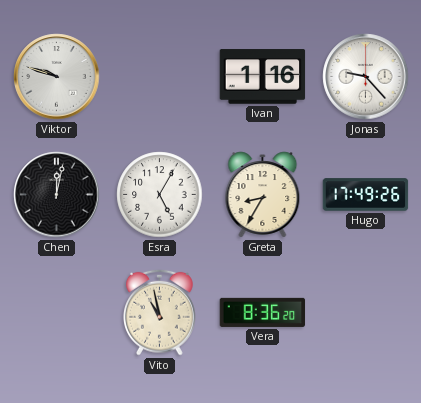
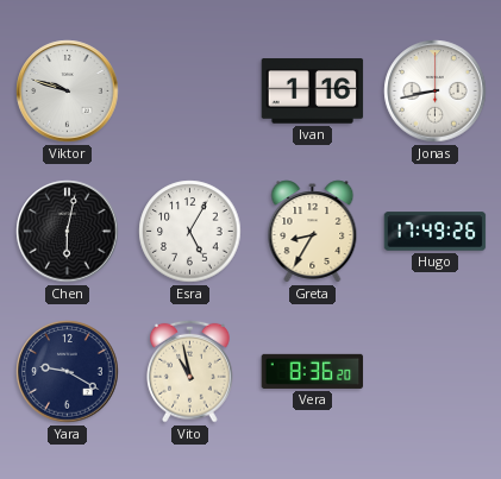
Jonas: 9:23 -> 8:43 (436, 92)
Chen: 12:02 -> 6:02 (68, 232)
Yara: none -> 9:20 (68, 372)
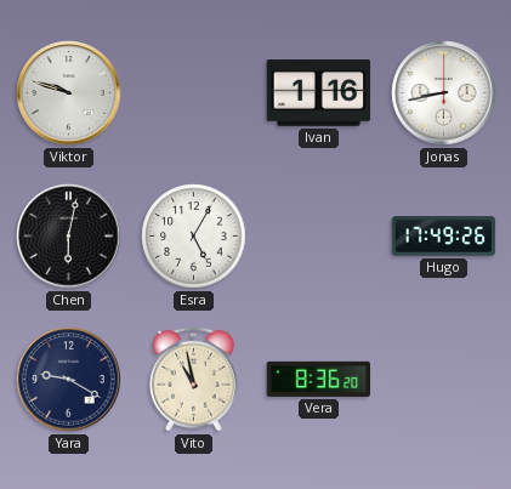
Greta: 8:35 -> none (313, 232)
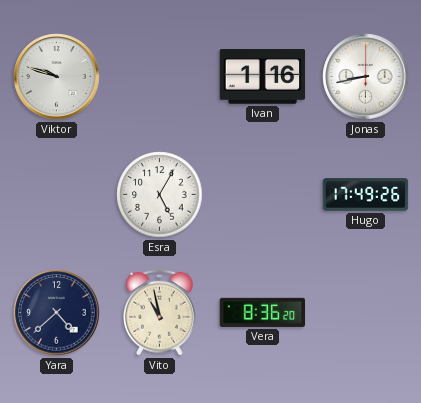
Chen: 6:02 -> none (69, 237)
Yara: 9:20 -> 4:38 (57, 313)
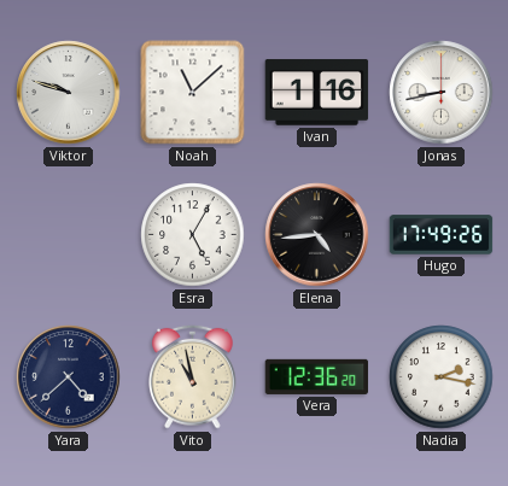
Noah: none -> 11:08 (193, 93)
Elena: none -> 4:44 (317, 235)
Vera: 8:36 -> 12:36 (317, 376)
Nadia: none -> 2:17 (442, 377)
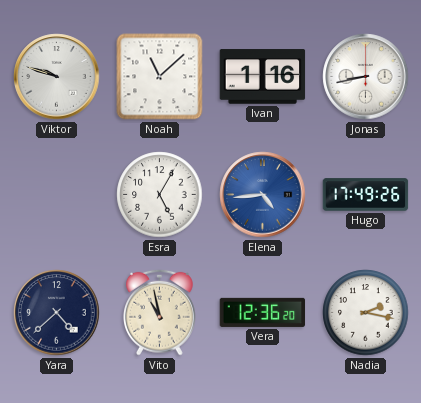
Elena dial: black -> blue (263, 195)
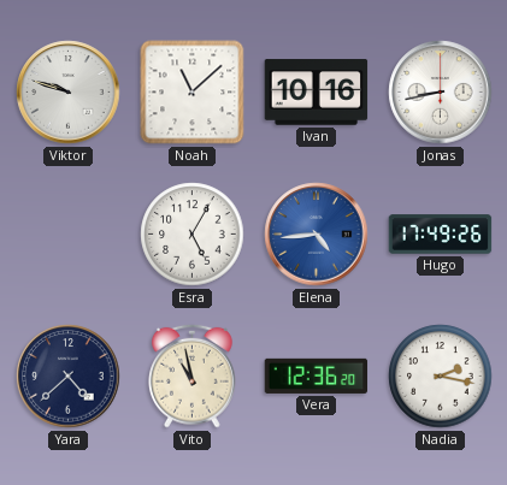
Ivan: 1:16 -> 10:16 (317, 93)
